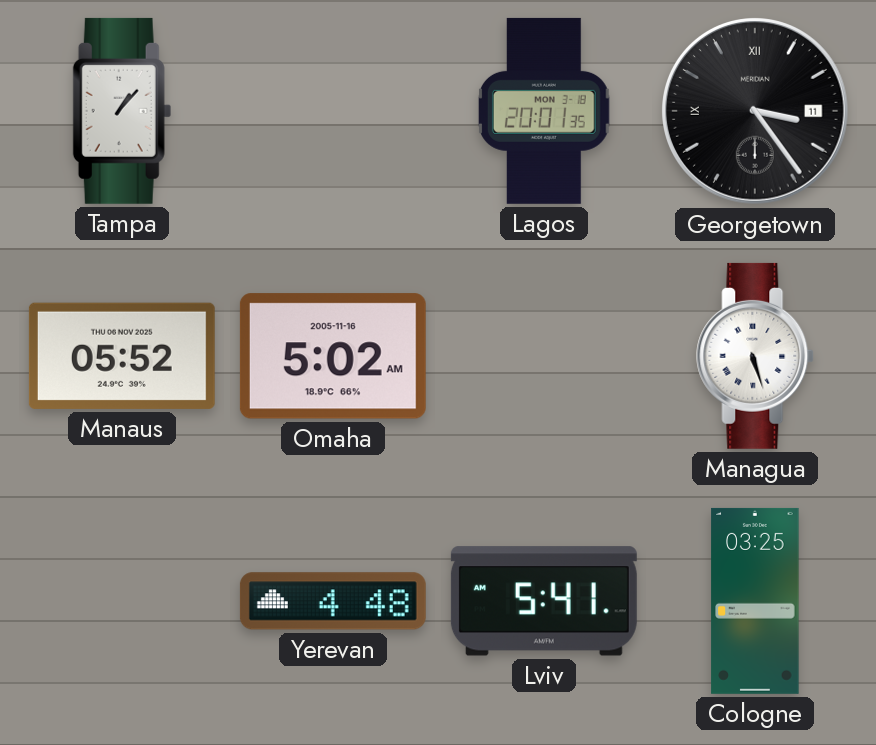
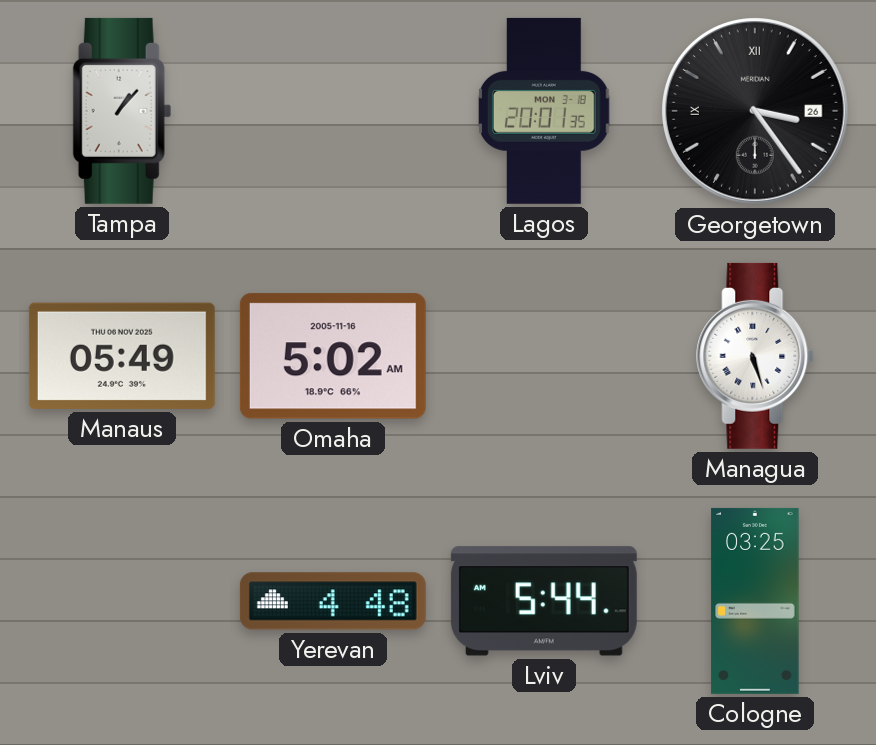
Georgetown date: 11 -> 26 (756, 112)
Manaus: 05:52 -> 05:49 (122, 356)
Lviv: 5:41 -> 5:44 (544, 601)
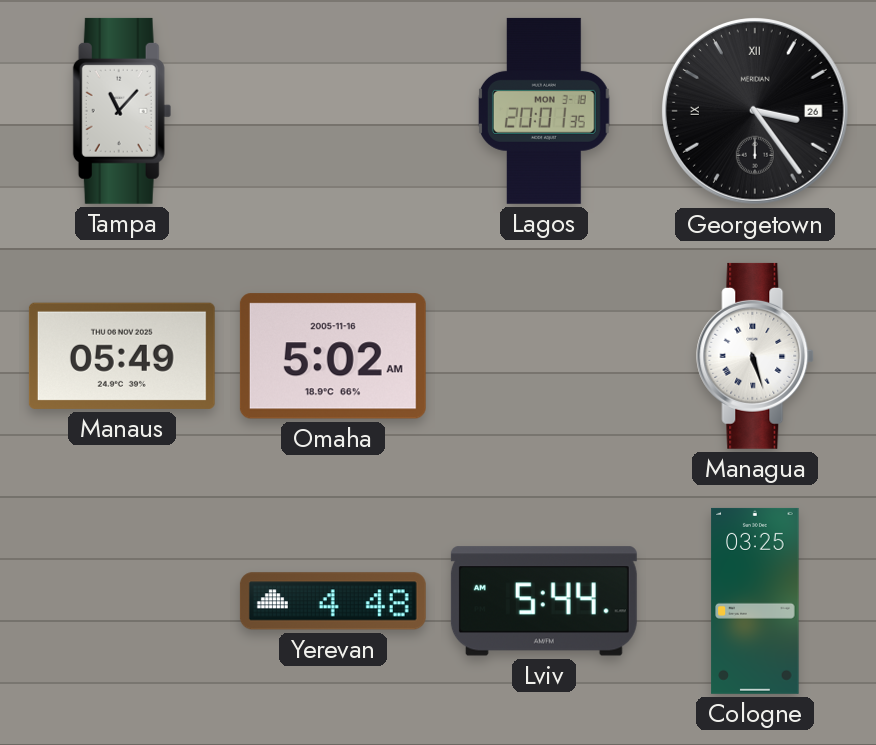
Tampa: 1:07 -> 11:07 (122, 111)
